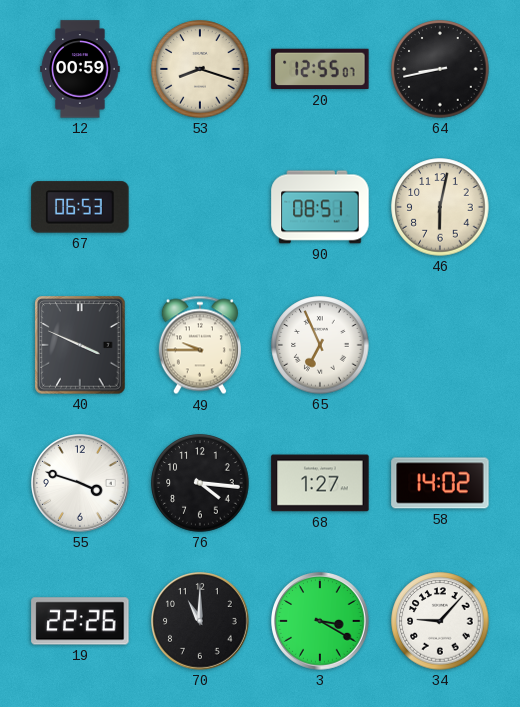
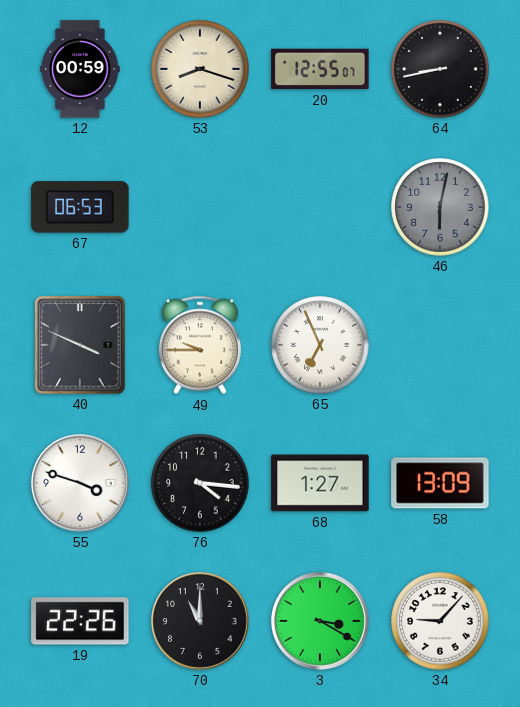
90: 08:51 -> none (320, 207)
46 dial: cream -> grey (440, 207)
58: 14:02 -> 13:09 (440, 483)
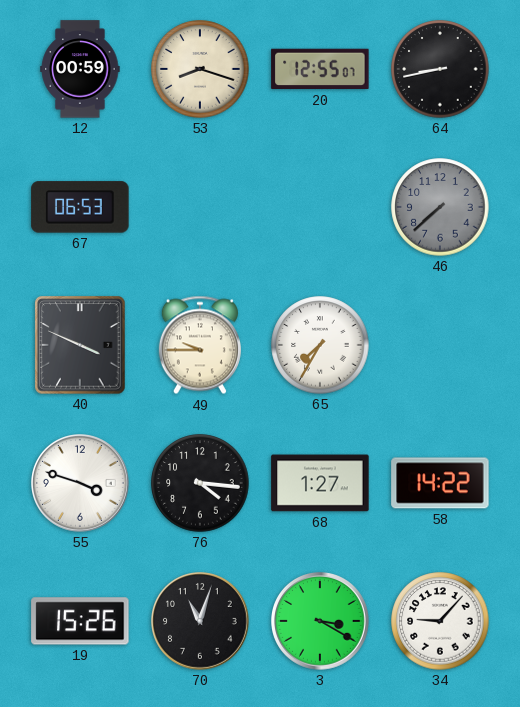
46: 6:02 -> 7:38 (440, 207)
65: 6:56 -> 7:35 (320, 345)
58: 13:09 -> 14:22 (440, 483)
19: 22:26 -> 15:26 (80, 621)
70: 11:00 -> 11:03 (201, 622)
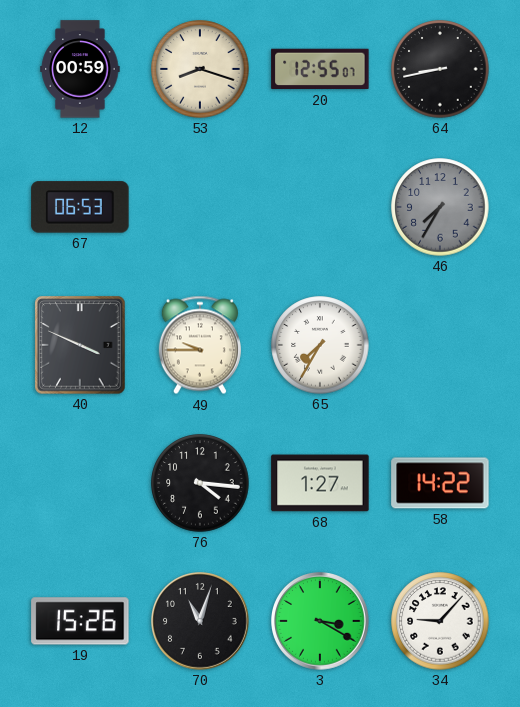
46: 7:38 -> 7:35 (440, 207)
55: 3:48 -> none (81, 484)
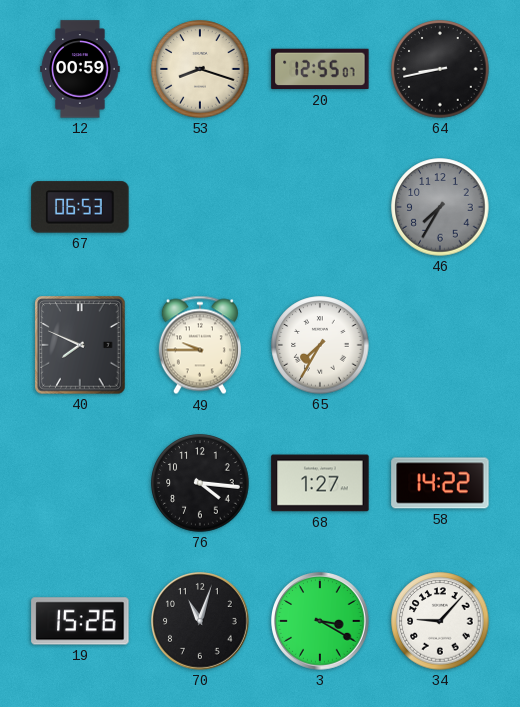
40: 3:49 -> 7:49 (80, 345)
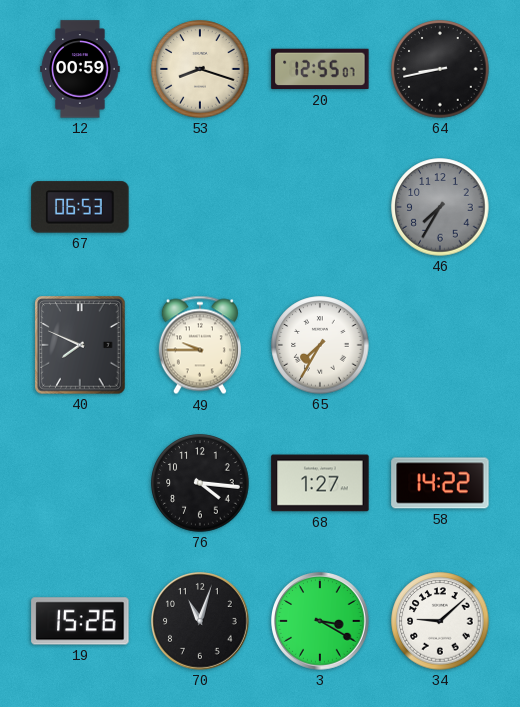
34: 9:07 -> 9:08 (440, 621)
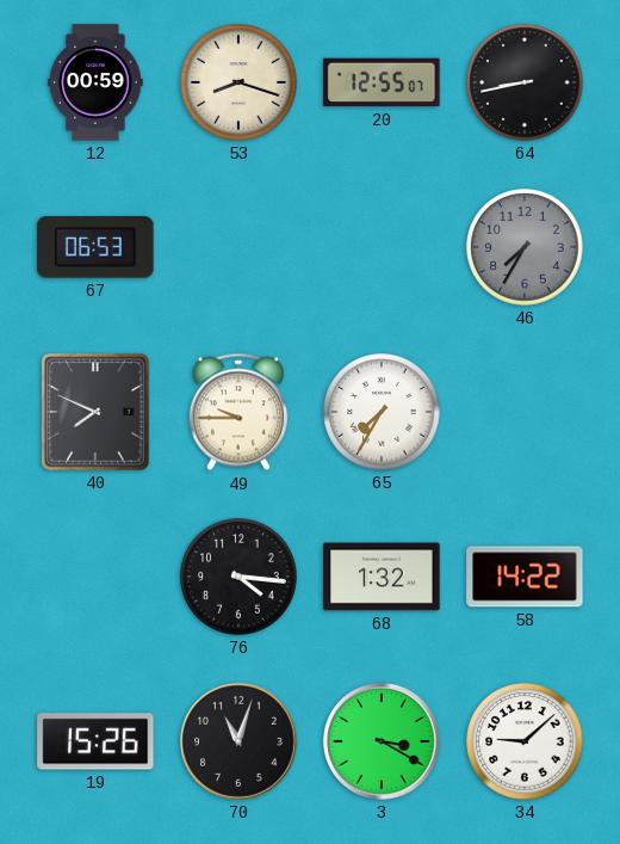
68: 1:27 -> 1:32 (382, 577)
